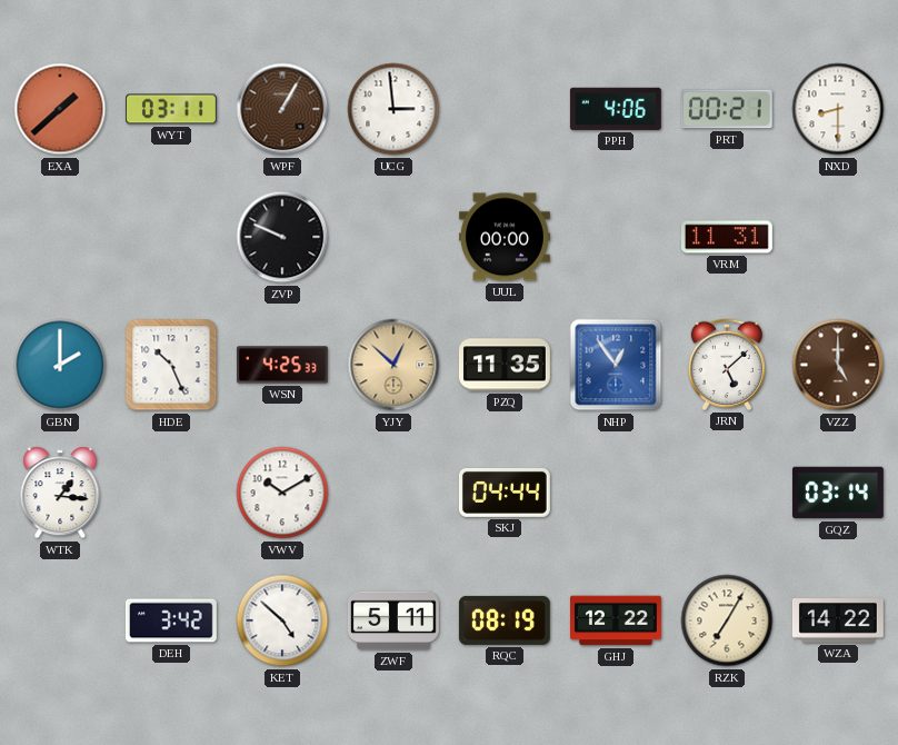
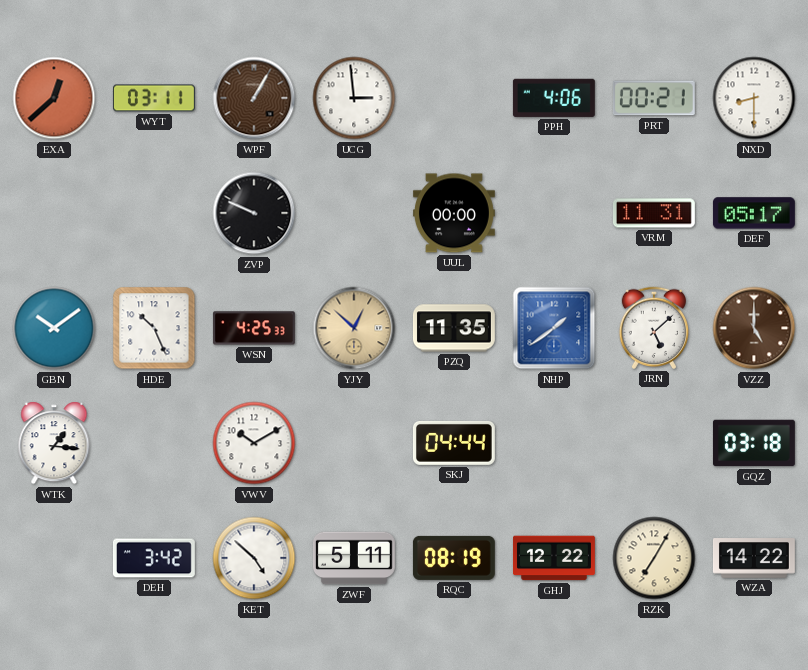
EXA: 1:38 -> 12:38 (54, 98)
DEF: none -> 05:17 (754, 213)
GBN: 2:00 -> 10:09 (54, 328)
NHP: 12:54 -> 1:39 (554, 328)
GQZ: 03:14 -> 03:18 (754, 443)
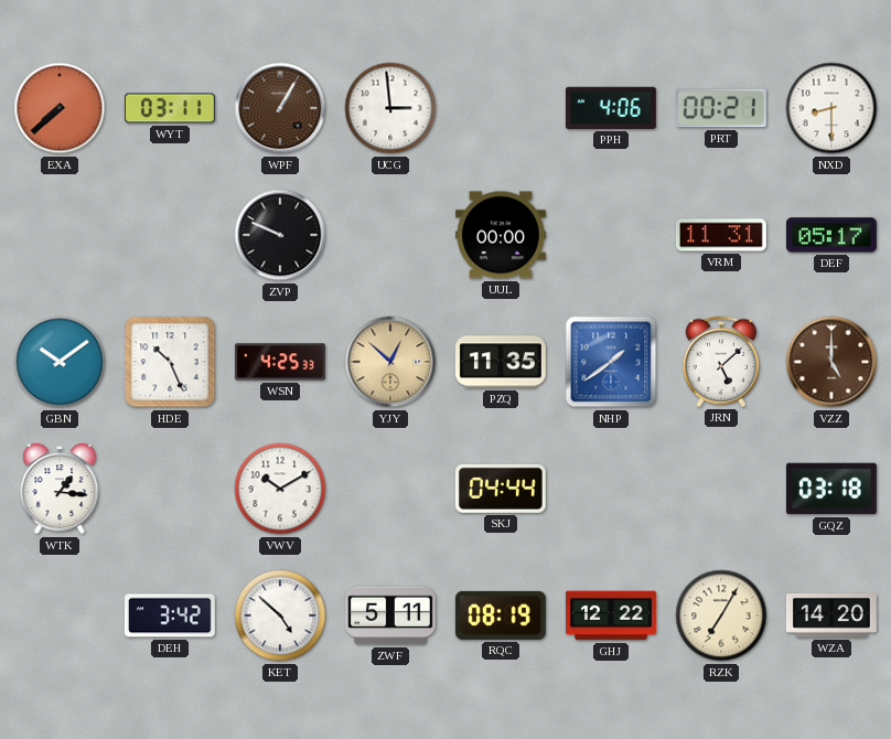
EXA: 12:38 -> 7:38 (60, 108)
WZA: 14:22 -> 14:20 (831, 615)
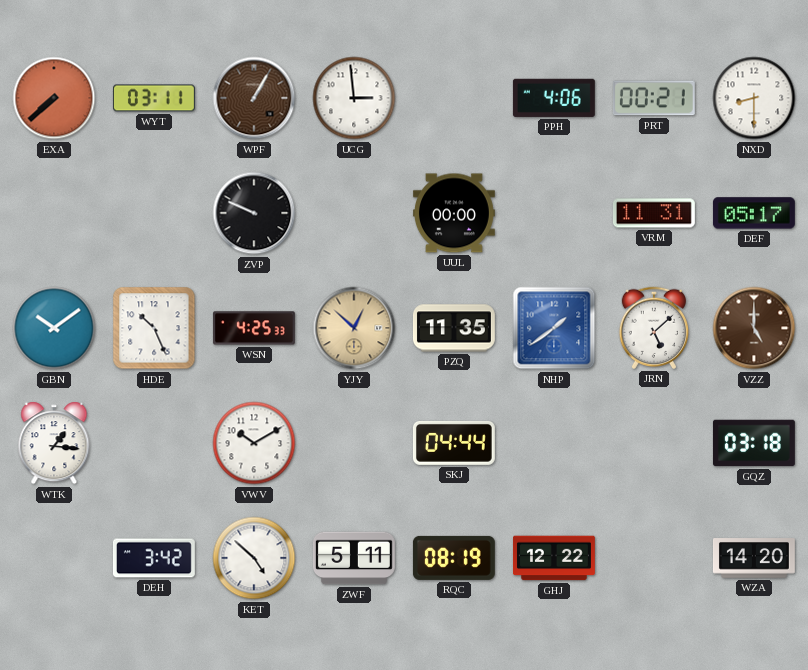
RZK: 7:05 -> none (721, 615)
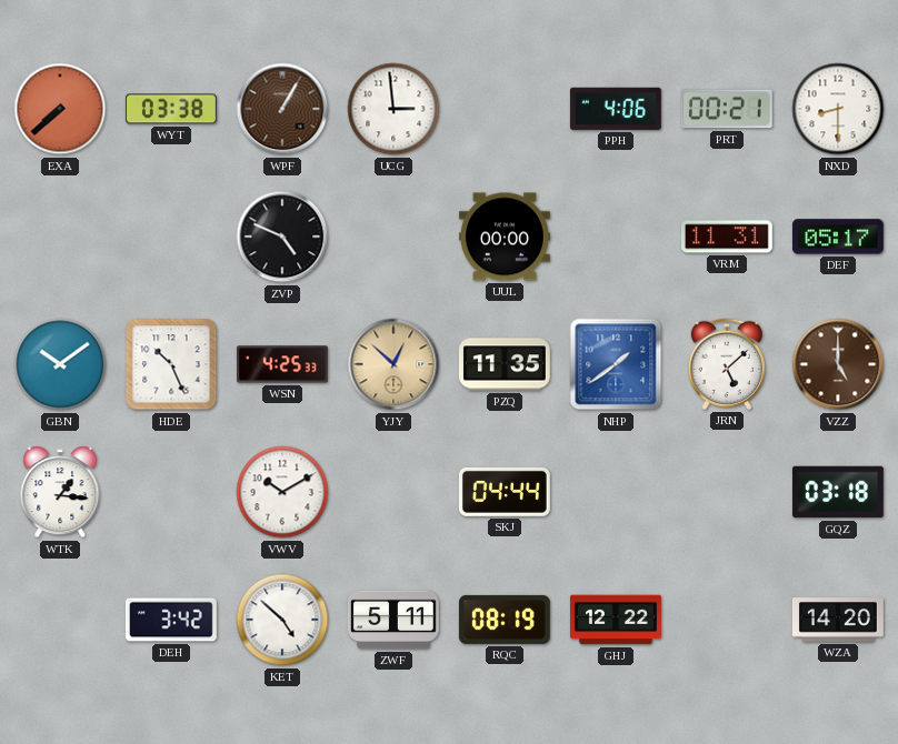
WYT: 03:11 -> 03:38 (171, 109)
ZVP: 9:49 -> 4:49 (282, 237)
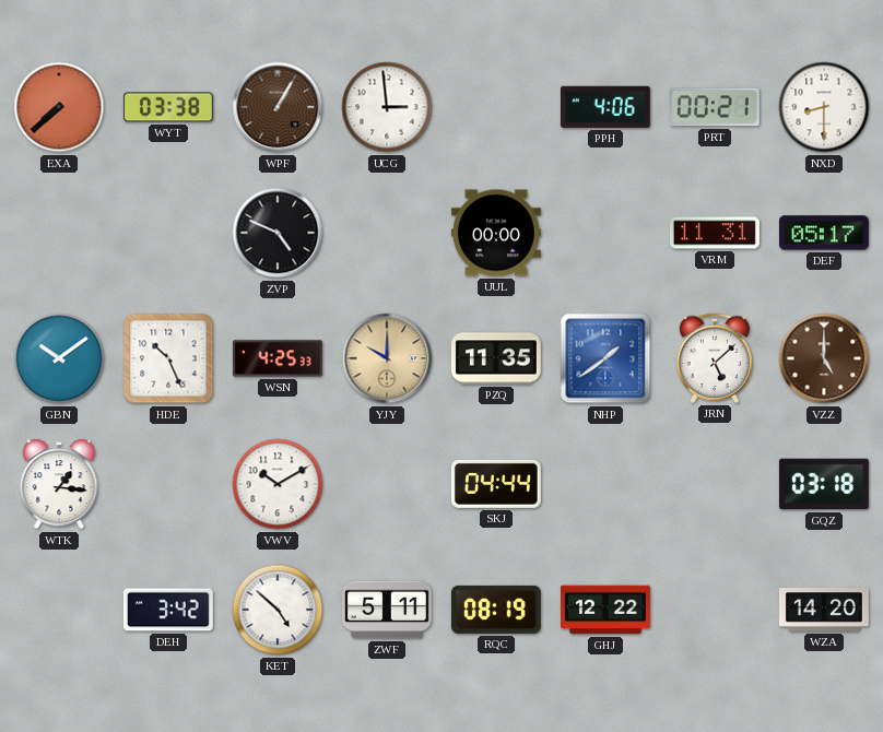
YJY: 12:52 -> 10:00 (387, 358)
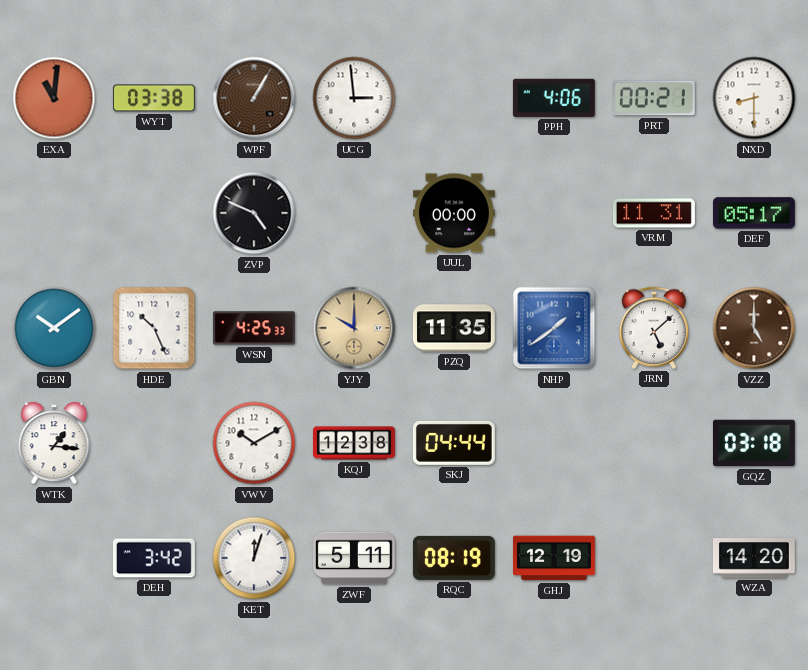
EXA: 7:38 -> 11:01 (54, 98)
KQJ: none -> 12:38 (355, 443)
KET: 4:52 -> 12:03 (254, 558)
GHJ: 12:22 -> 12:19 (555, 558)
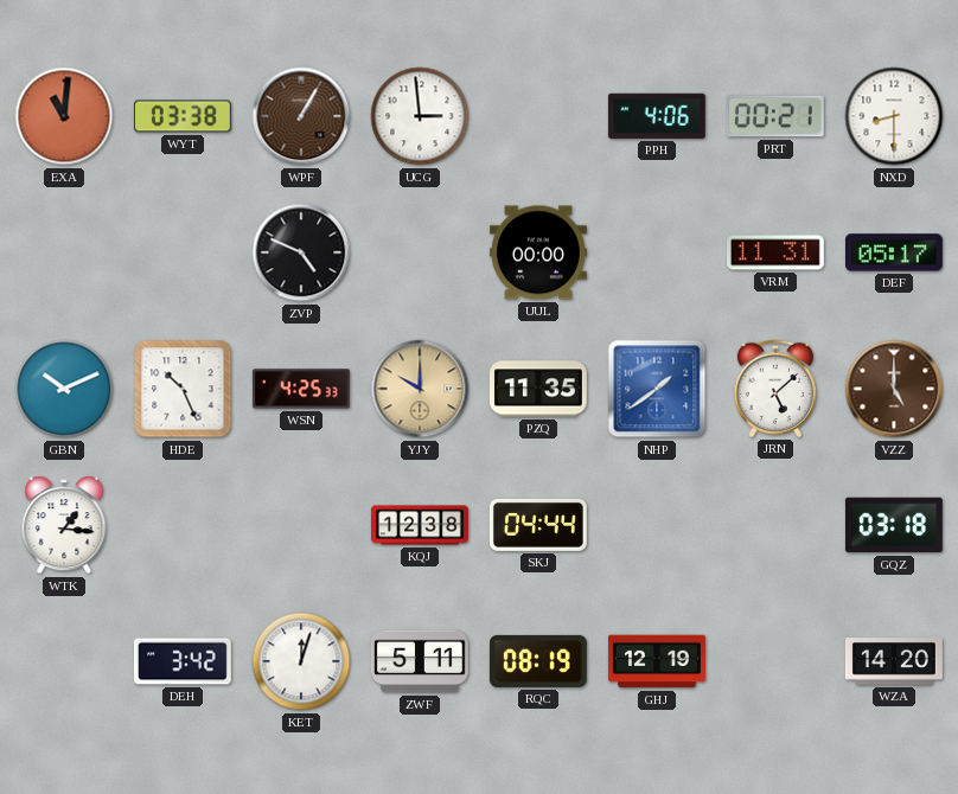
GBN: 10:09 -> 10:11 (64, 389)
VWV: 10:10 -> none (254, 443)
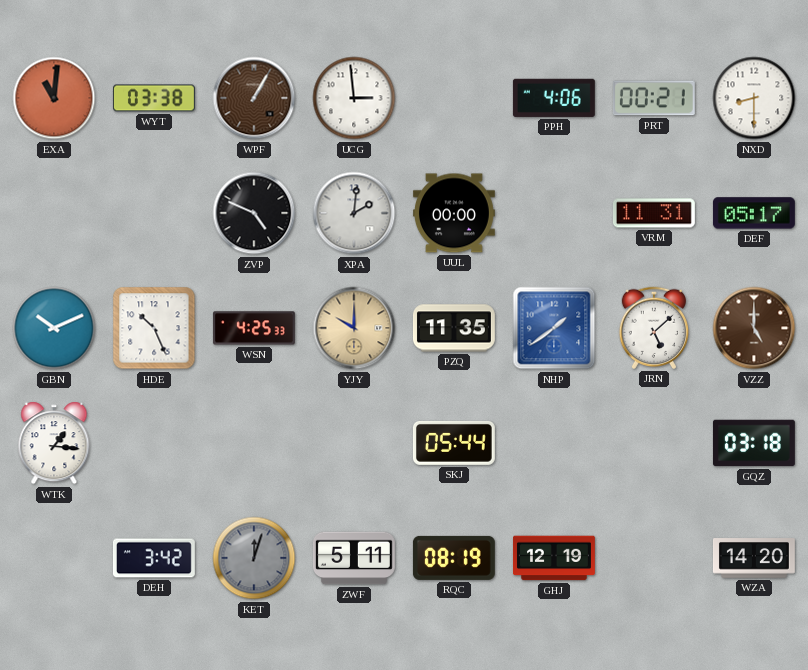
XPA: none -> 2:01 (354, 213)
KQJ: 12:38 -> none (421, 525)
SKJ: 04:44 -> 05:44 (454, 443)
KET dial: white -> grey (254, 558)
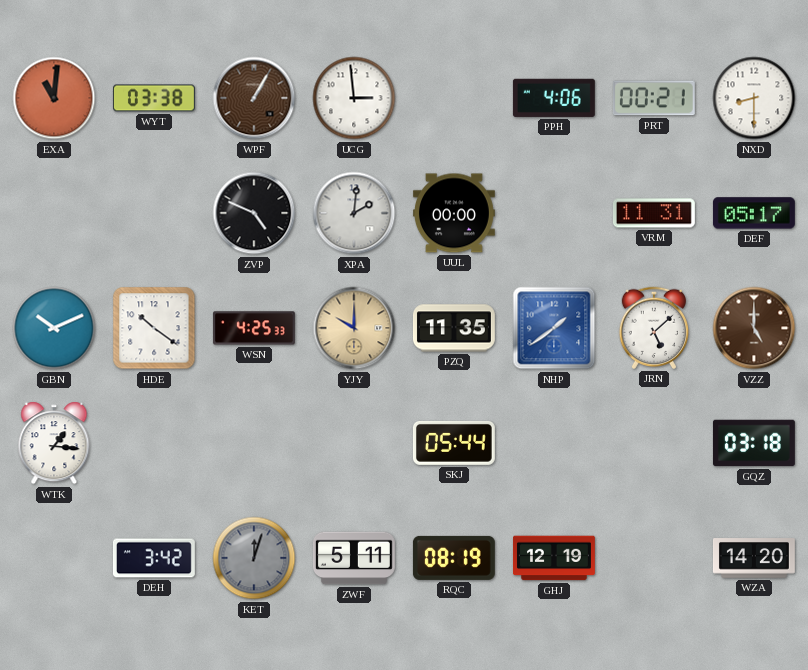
HDE: 10:26 -> 10:21 (154, 328)
